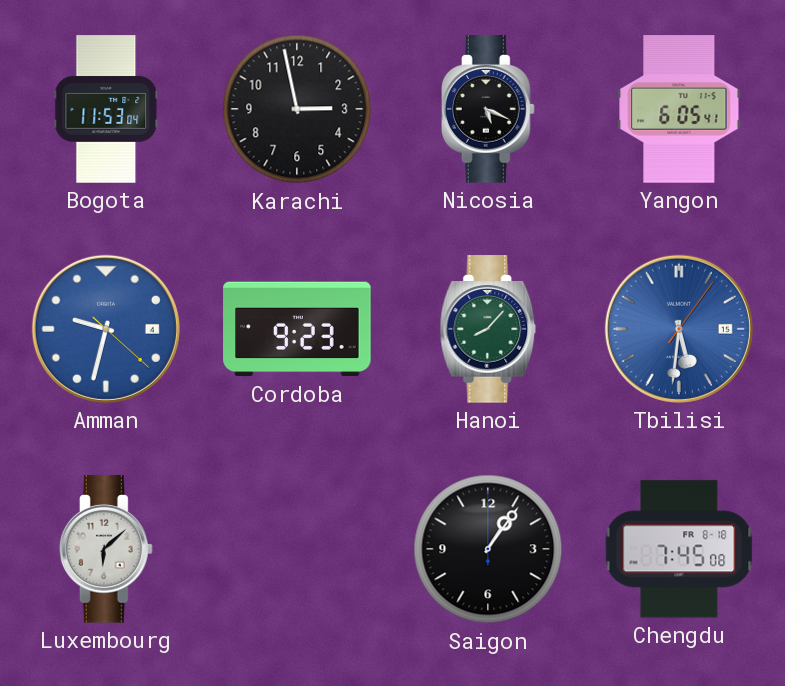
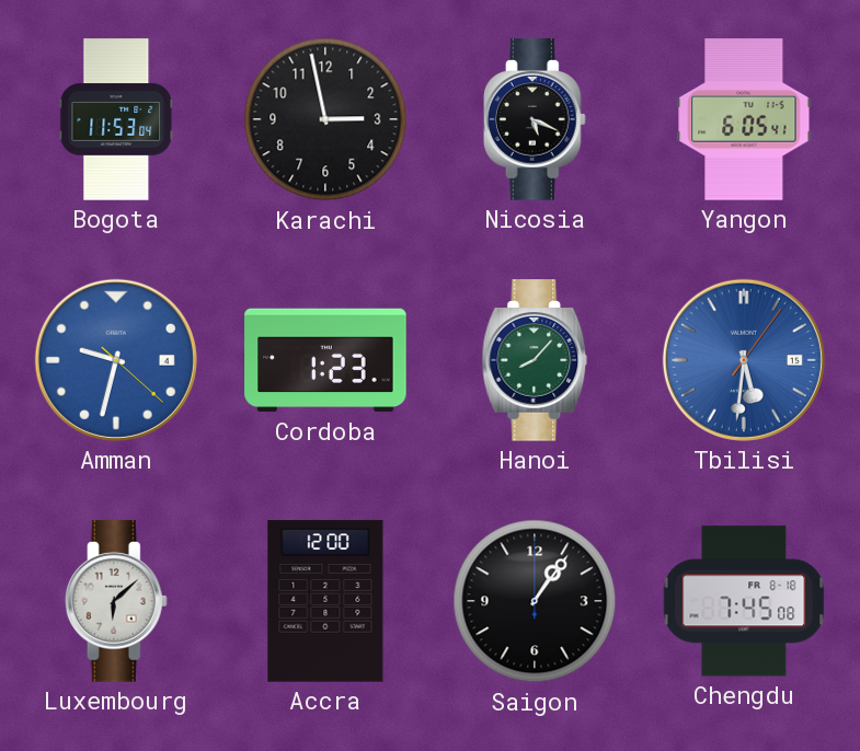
Cordoba: 9:23 -> 1:23 (325, 360)
Accra: none -> 12:00 (325, 601)
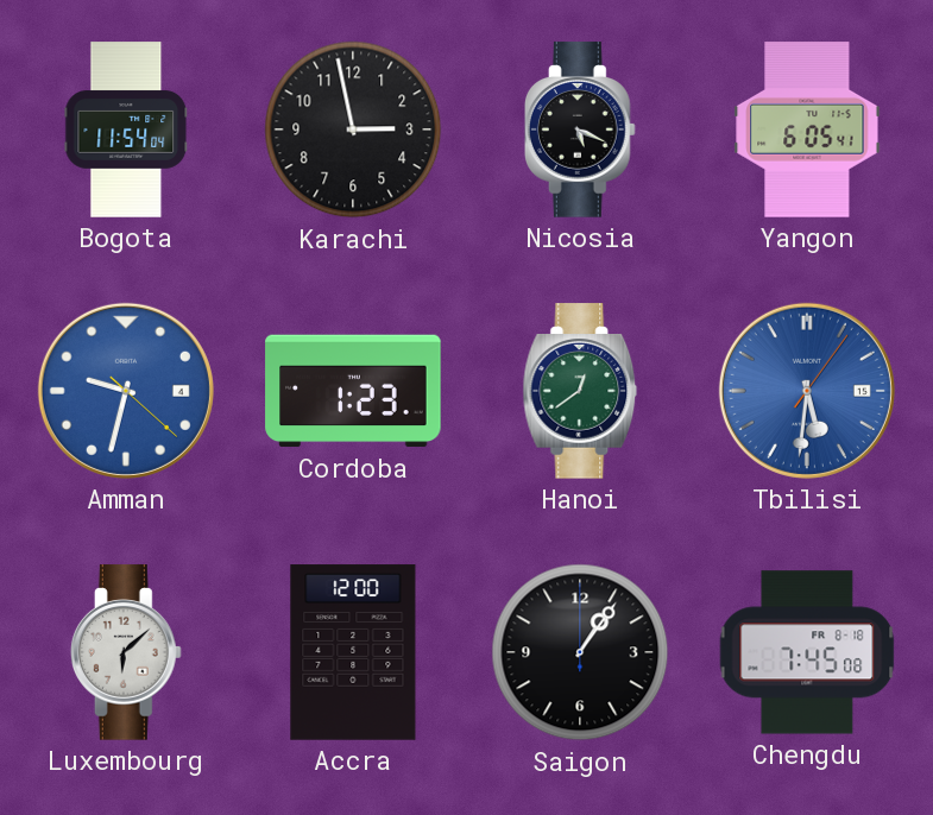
Bogota: 11:53 -> 11:54 (126, 129)
Hanoi: 8:07 -> 12:39 (580, 391)
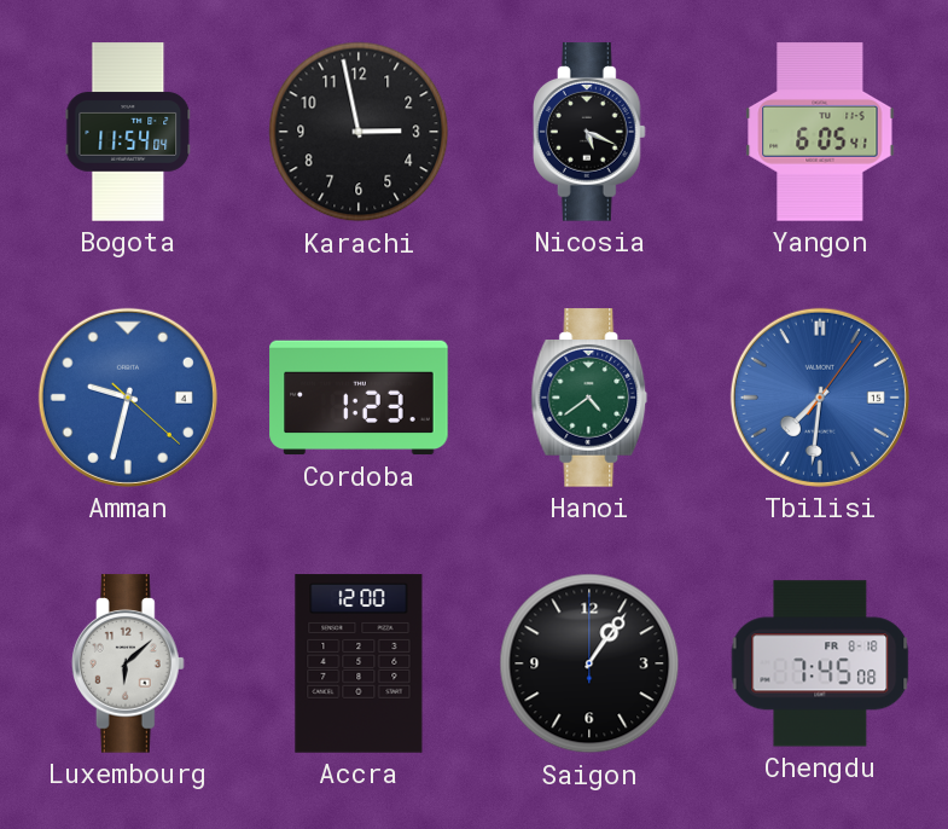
Hanoi: 12:39 -> 4:39 (589, 398)
Tbilisi: 5:31 -> 7:31 (820, 398)
